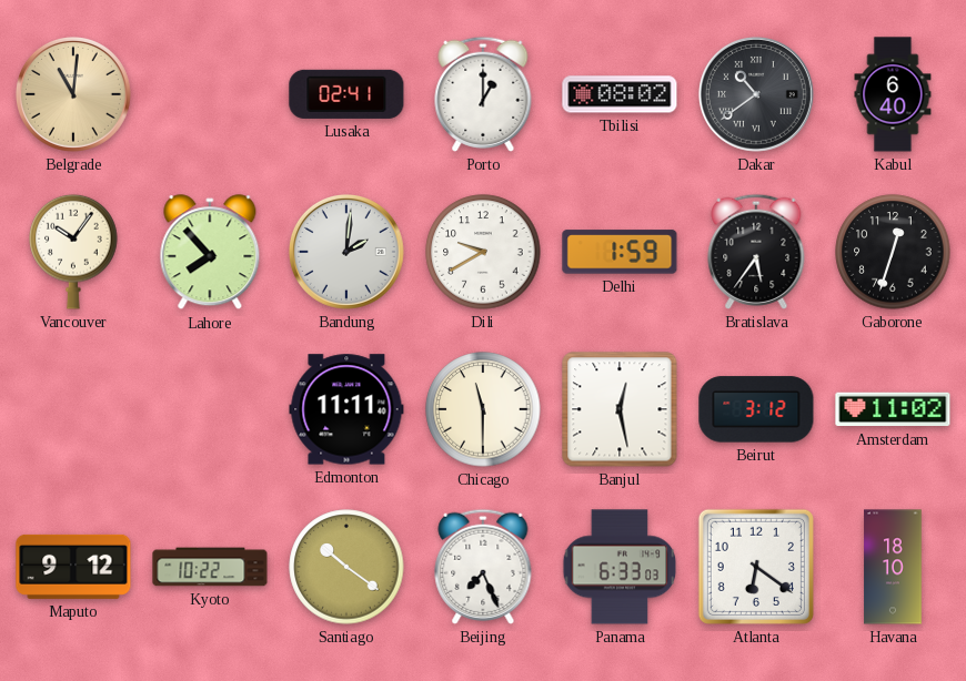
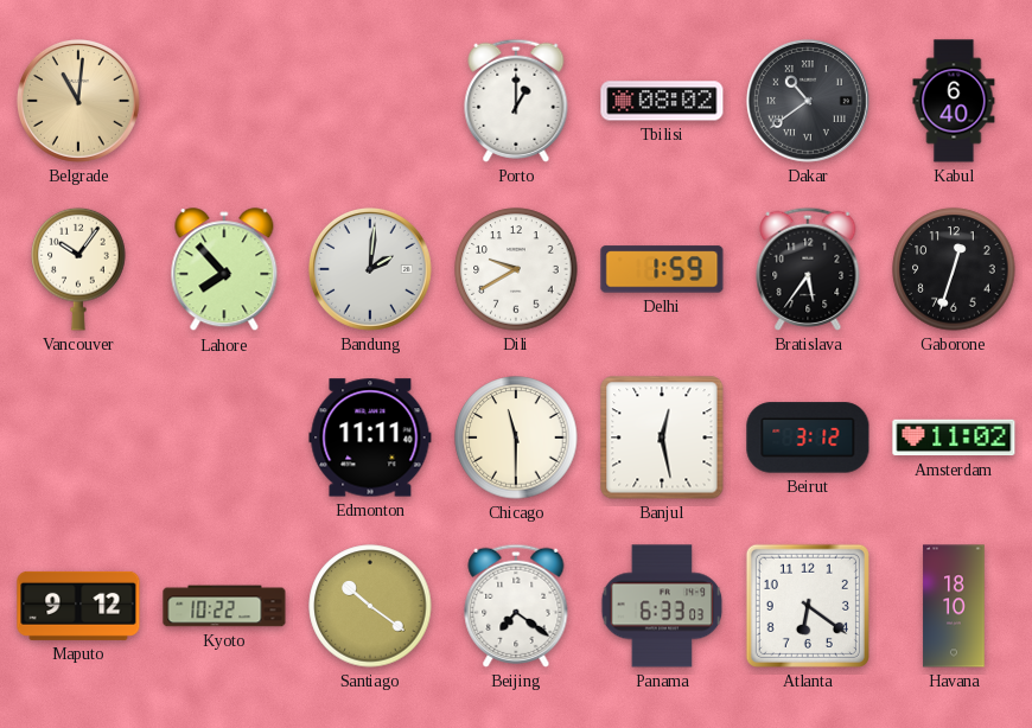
Lusaka: 02:41 -> none (346, 94)
Beijing: 7:26 -> 7:21 (516, 606)
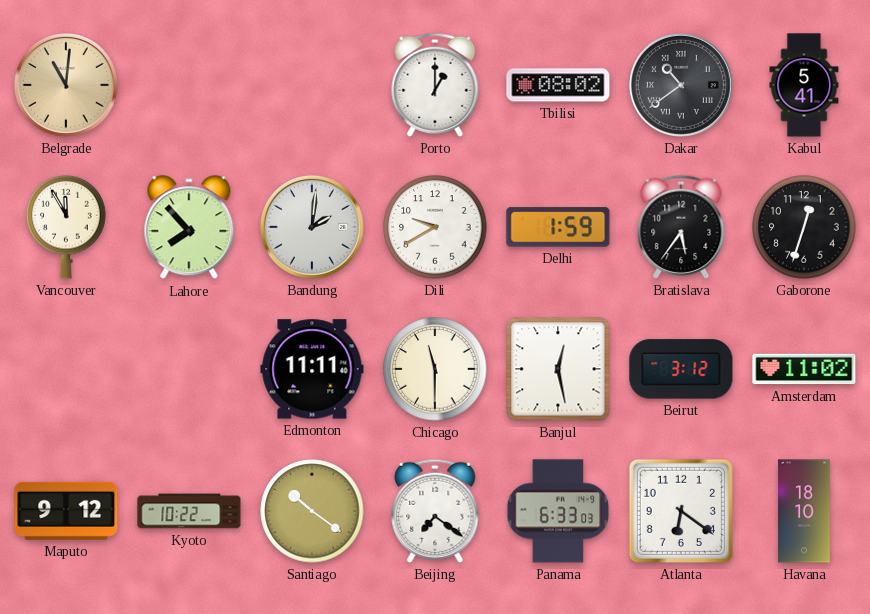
Kabul: 6:40 -> 5:41 (804, 85)
Vancouver: 10:06 -> 11:55 (66, 227)
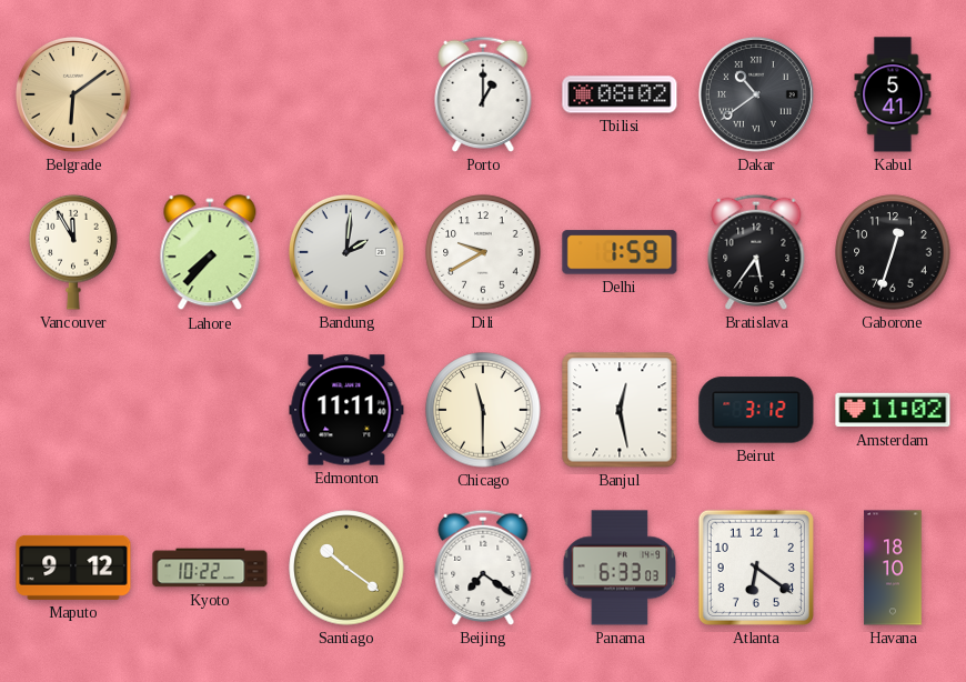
Belgrade: 11:01 -> 6:09 (73, 94)
Lahore: 7:53 -> 7:37 (210, 253)
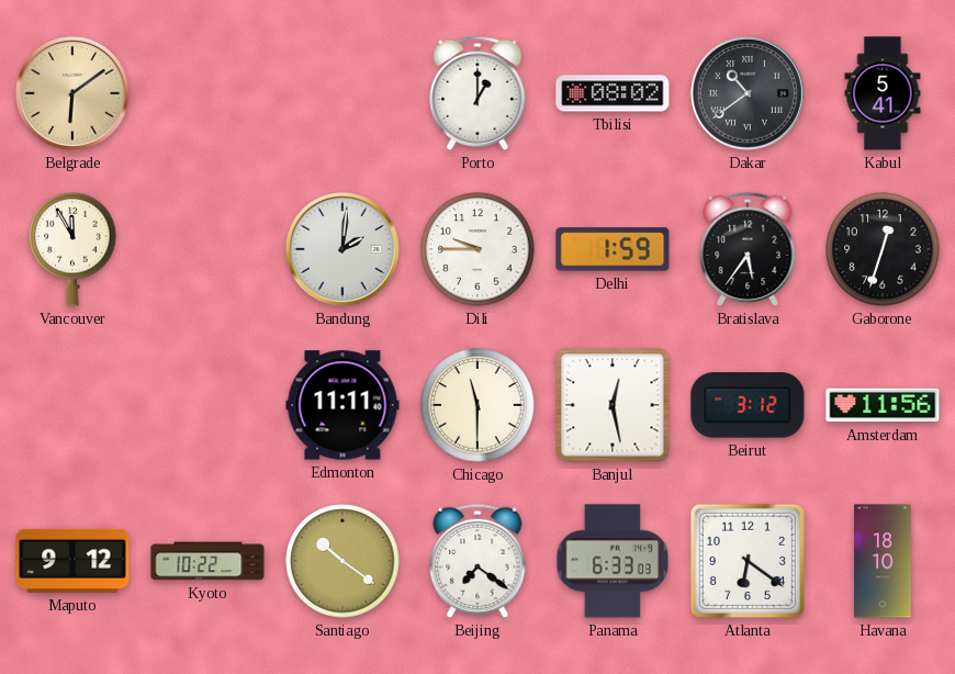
Lahore: 7:37 -> none (210, 253)
Dili: 9:40 -> 9:45 (477, 249)
Amsterdam: 11:02 -> 11:56 (883, 405)
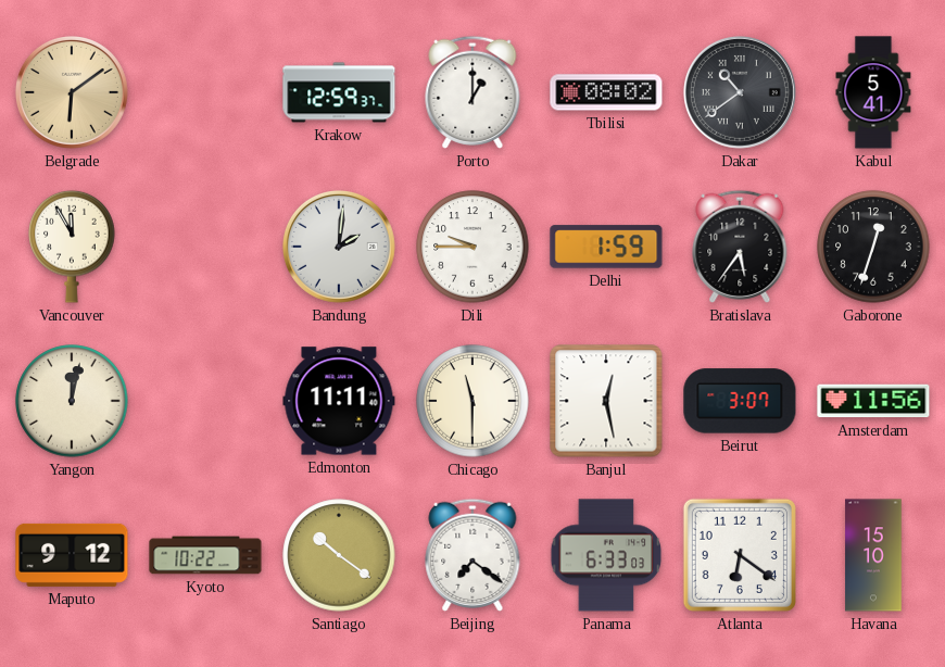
Krakow: none -> 12:59 (339, 92)
Yangon: none -> 12:02 (72, 401)
Beirut: 3:12 -> 3:07 (740, 401)
Havana: 18:10 -> 15:10 (873, 555)
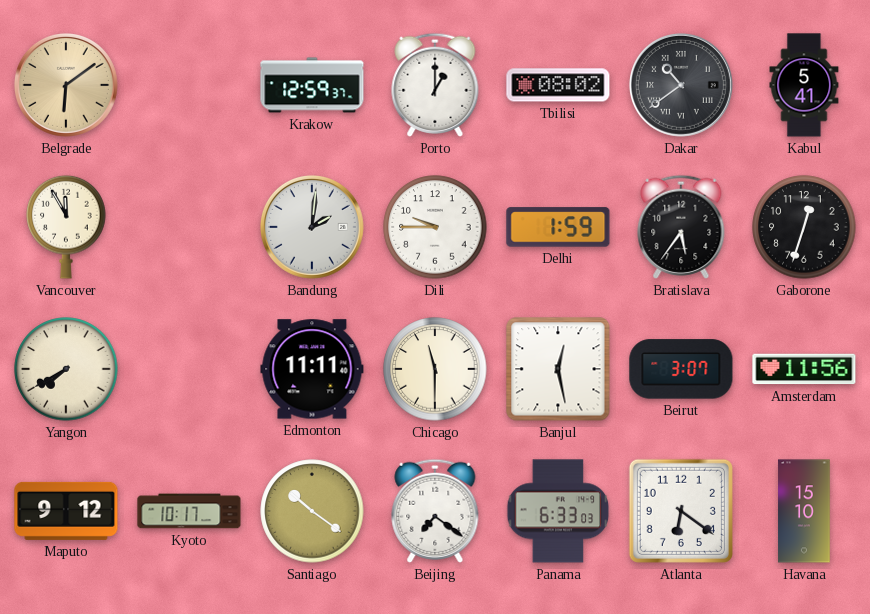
Yangon: 12:02 -> 7:40 (66, 369)
Kyoto: 10:22 -> 10:17 (189, 511)
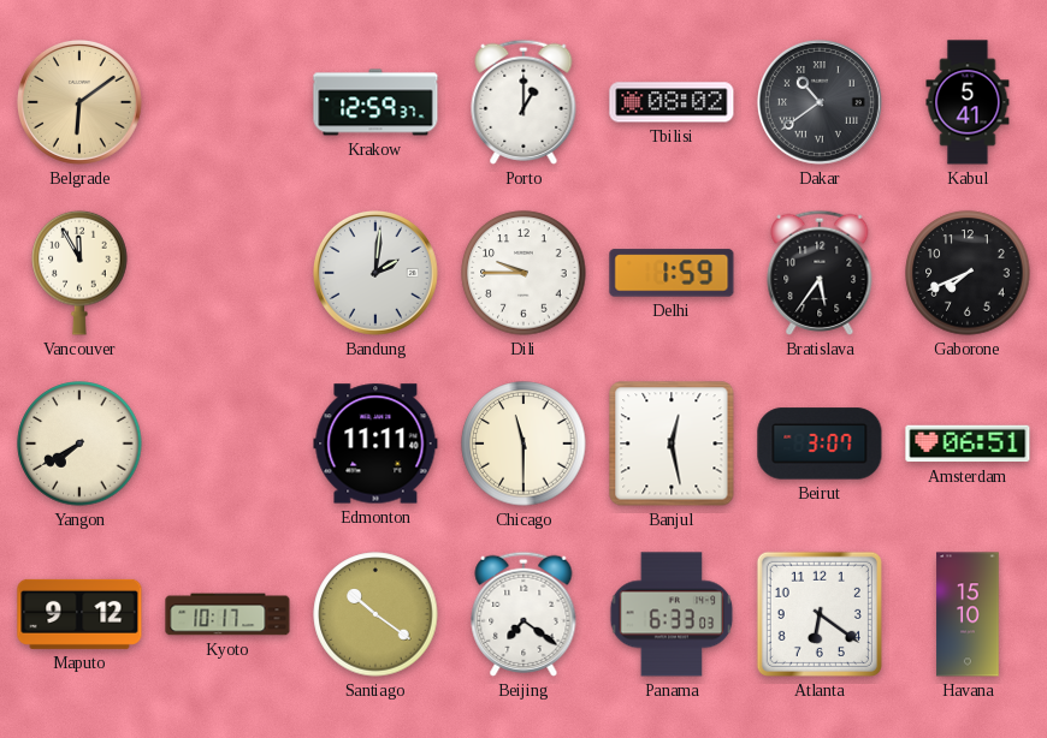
Gaborone: 12:33 -> 7:41 (968, 273)
Amsterdam: 11:56 -> 06:51 (968, 444)
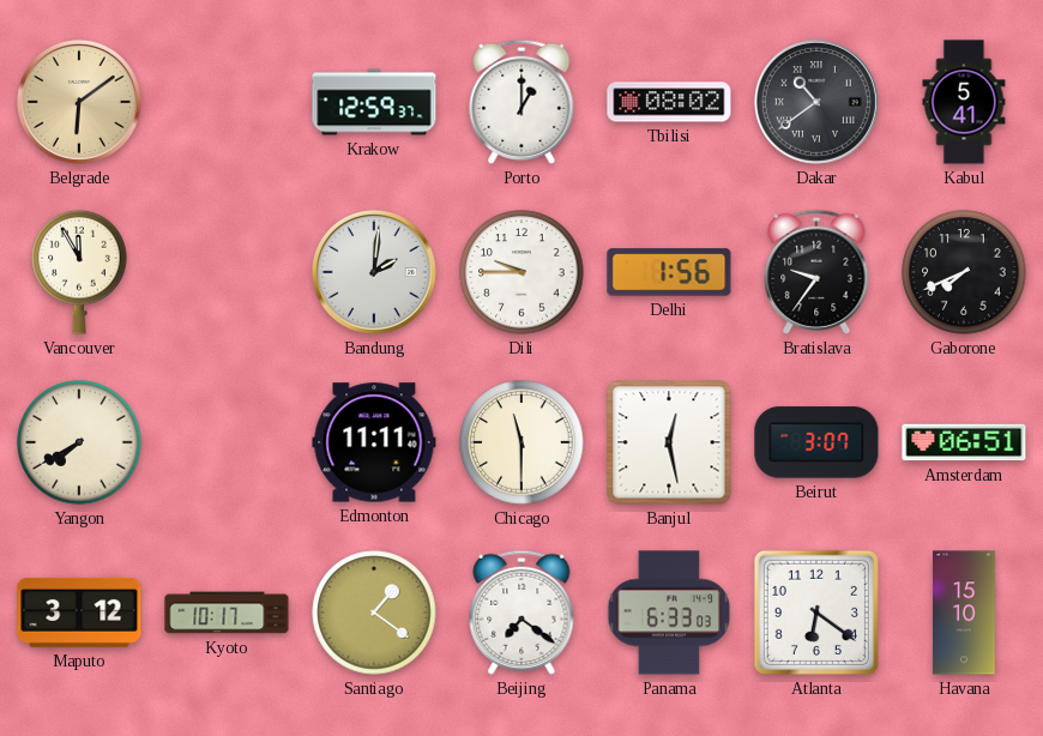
Delhi: 1:59 -> 1:56 (669, 272)
Bratislava: 5:36 -> 9:36 (816, 272)
Maputo: 9:12 -> 3:12 (79, 613)
Santiago: 10:21 -> 1:21 (374, 613)
